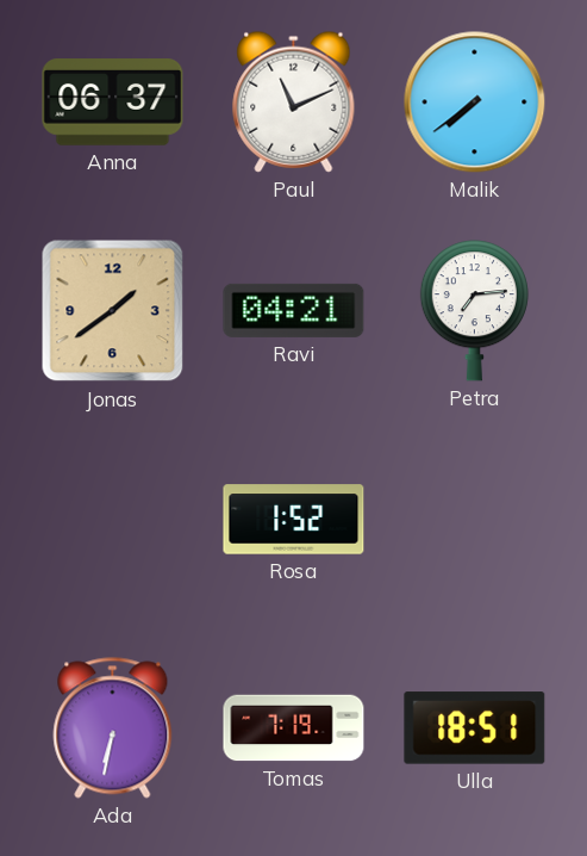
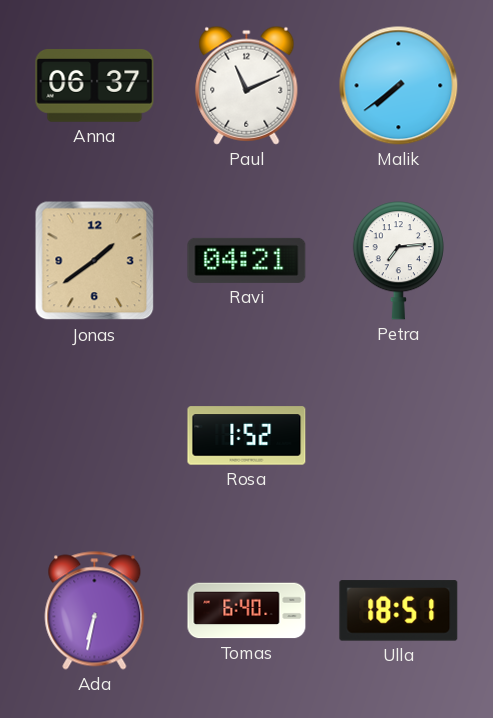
Tomas: 7:19 -> 6:40 (247, 611)
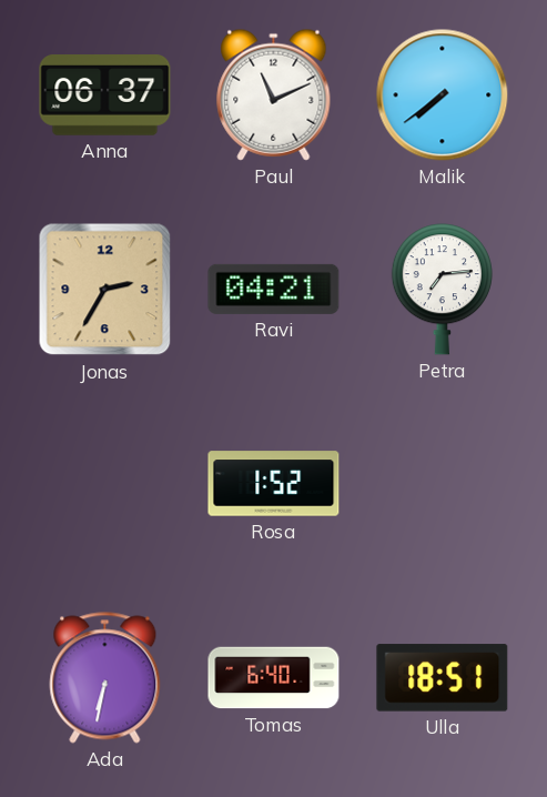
Jonas: 1:39 -> 2:35 (105, 290)
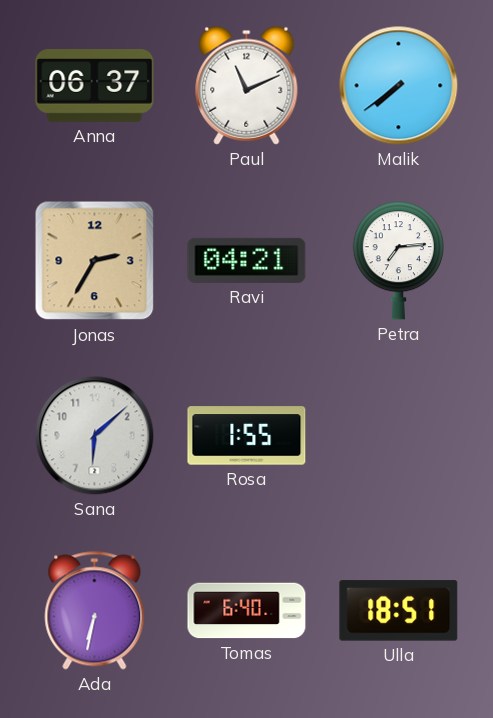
Sana: none -> 6:08 (95, 436)
Rosa: 1:52 -> 1:55 (247, 436)
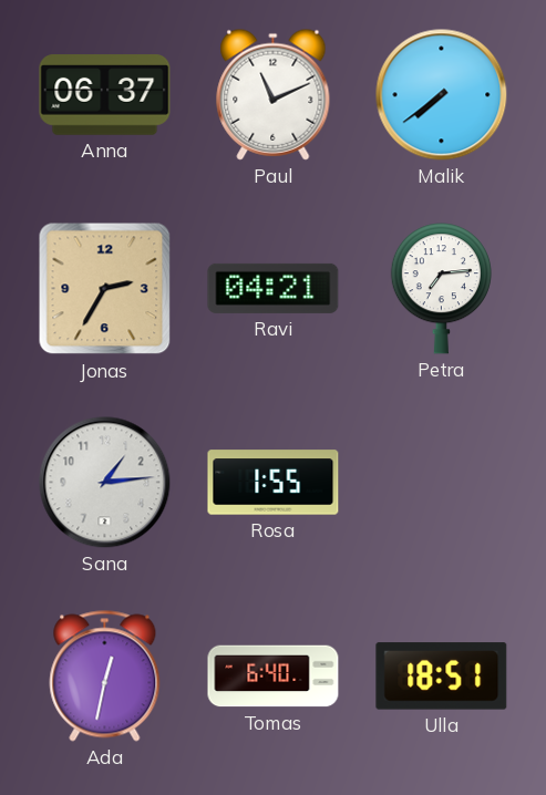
Sana: 6:08 -> 1:14 (105, 483)
Ada: 6:32 -> 12:32 (105, 677)
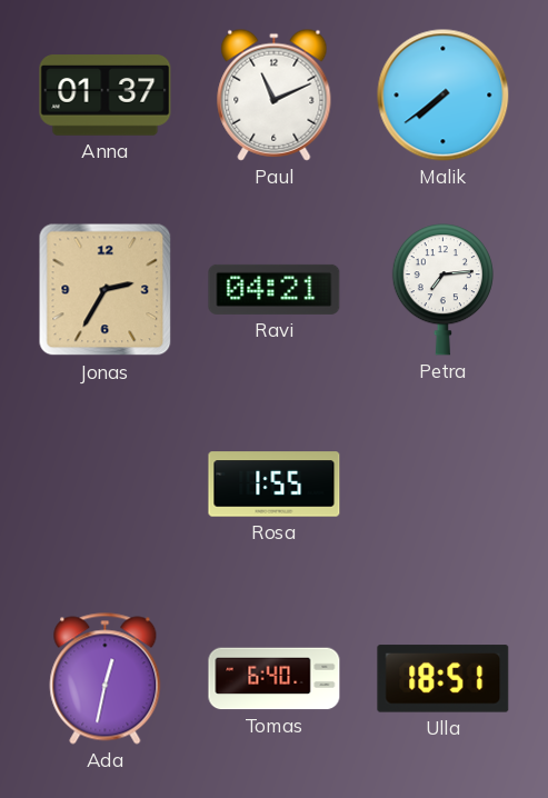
Anna: 06:37 -> 01:37 (106, 96)
Sana: 1:14 -> none (105, 483)
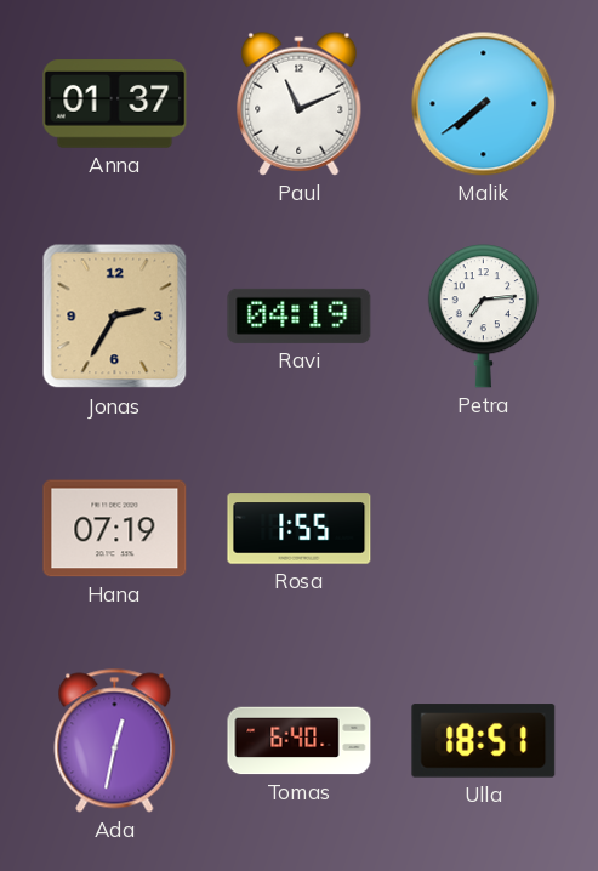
Ravi: 04:21 -> 04:19 (300, 315)
Hana: none -> 07:19 (115, 529)
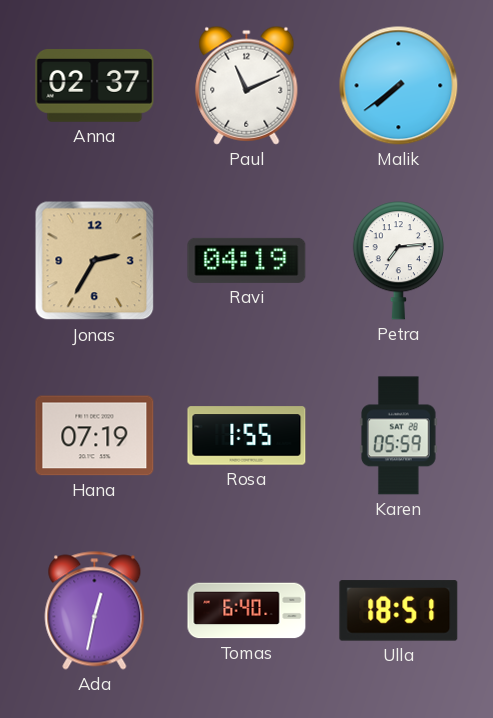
Anna: 01:37 -> 02:37 (95, 86)
Karen: none -> 05:59 (399, 436)
